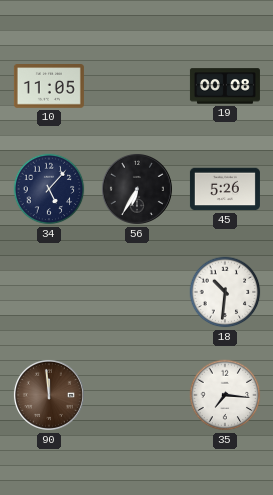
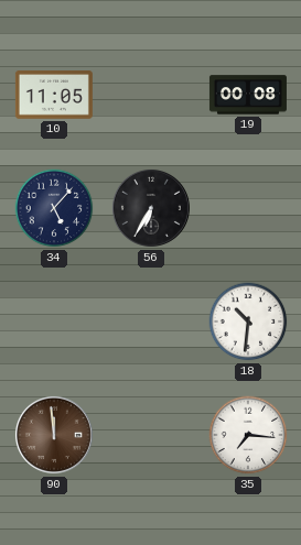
45: 5:26 -> none (225, 189)
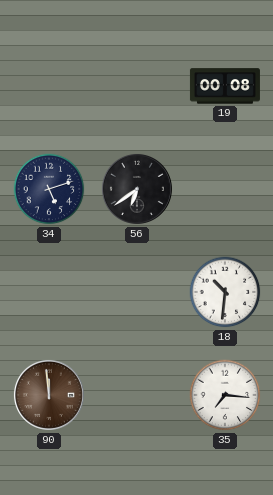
10: 11:05 -> none (54, 96)
34: 5:07 -> 5:12 (49, 189)
56: 6:35 -> 6:39 (137, 189)
